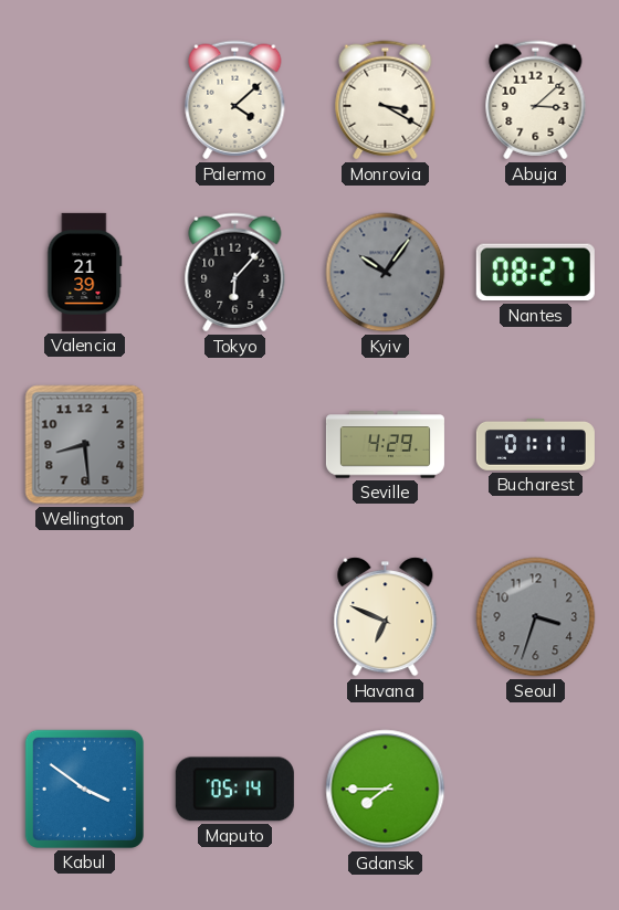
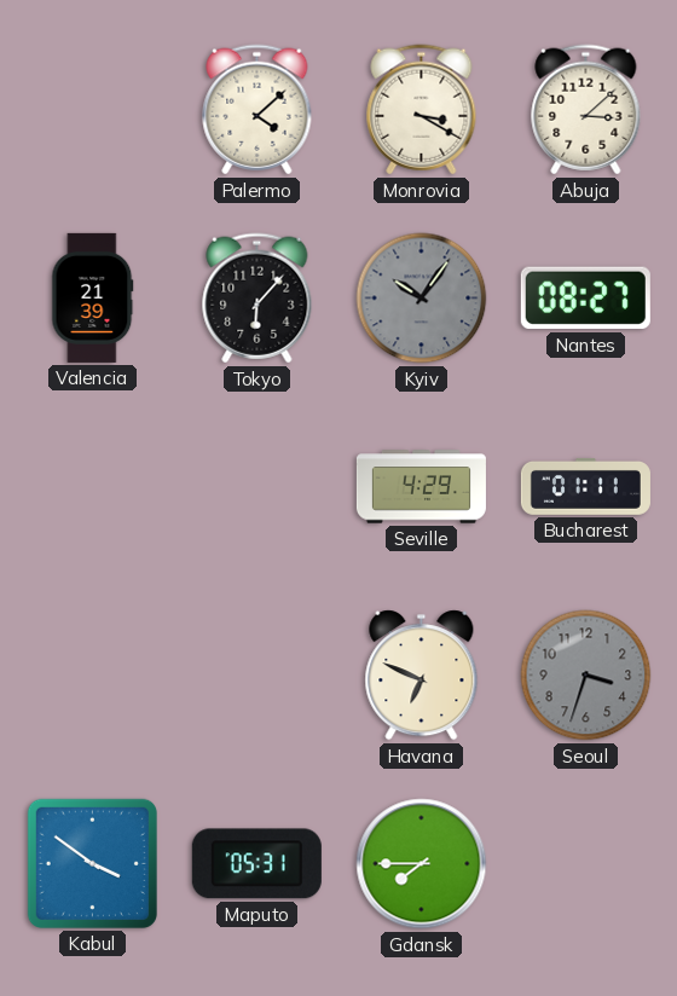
Wellington: 8:29 -> none (85, 445)
Maputo: 05:14 -> 05:31 (256, 864)
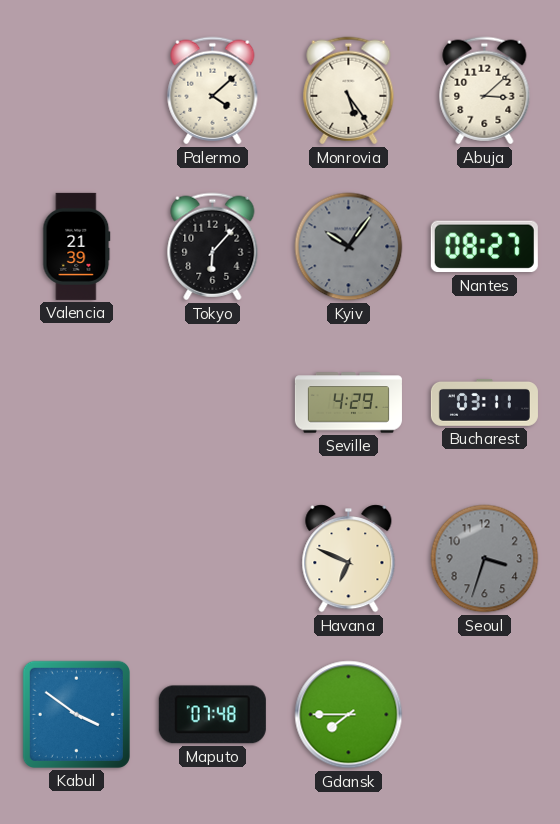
Monrovia: 3:20 -> 5:24 (349, 91)
Bucharest: 01:11 -> 03:11 (484, 403)
Maputo: 05:31 -> 07:48 (212, 715)
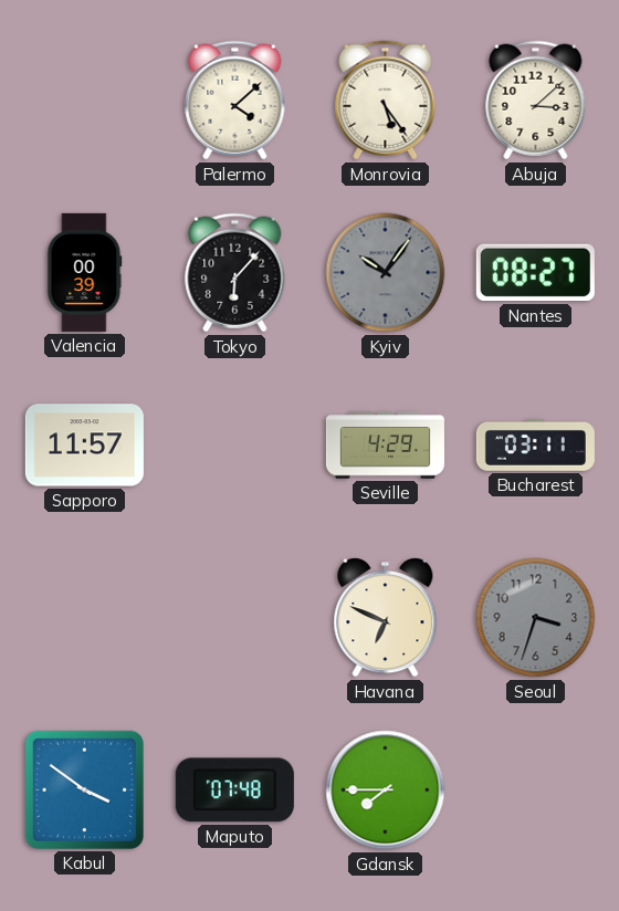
Valencia: 21:39 -> 00:39 (85, 272)
Sapporo: none -> 11:57 (84, 446)
